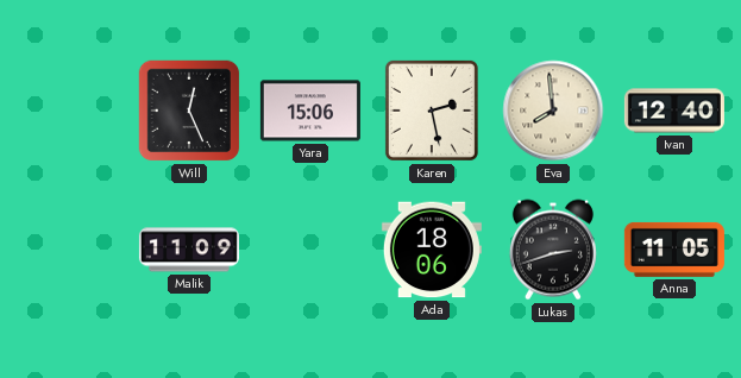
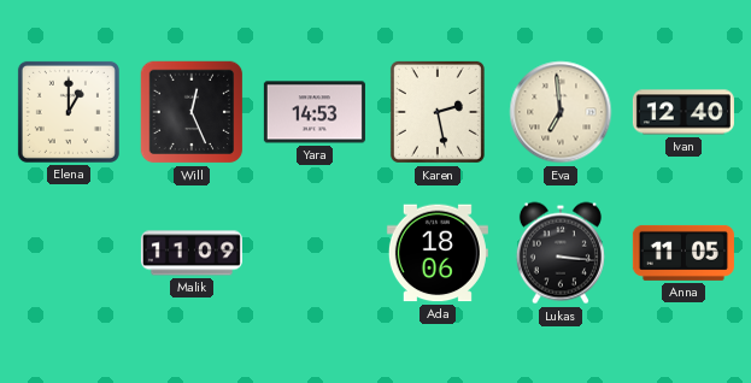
Elena: none -> 1:00 (69, 112)
Yara: 15:06 -> 14:53 (315, 112)
Eva: 7:59 -> 6:59 (561, 112)
Lukas: 2:42 -> 3:16 (561, 253)
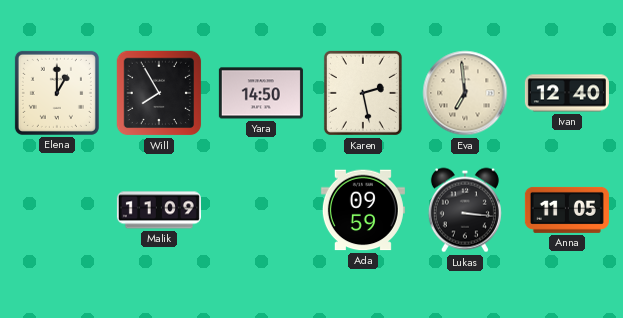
Will: 12:26 -> 7:55 (159, 93)
Yara: 14:53 -> 14:50 (261, 93)
Ada: 18:06 -> 09:59 (363, 210)
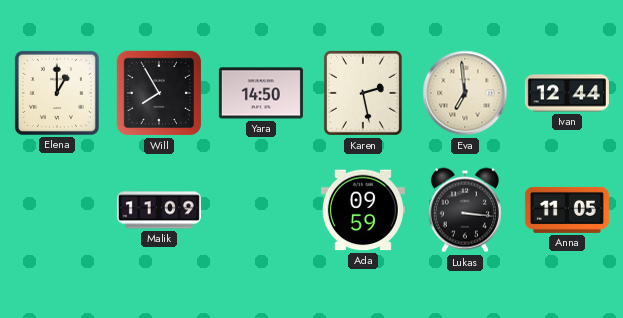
Ivan: 12:40 -> 12:44 (567, 93)
